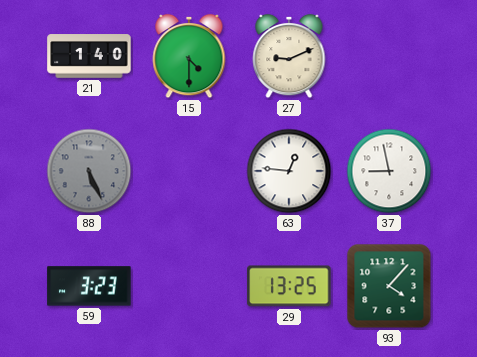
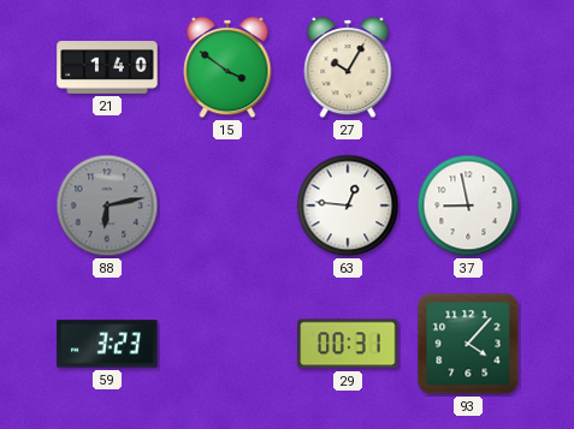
15: 4:30 -> 3:51 (227, 67)
27: 9:11 -> 10:05 (348, 67)
88: 5:26 -> 6:13 (107, 205)
29: 13:25 -> 00:31 (348, 344)
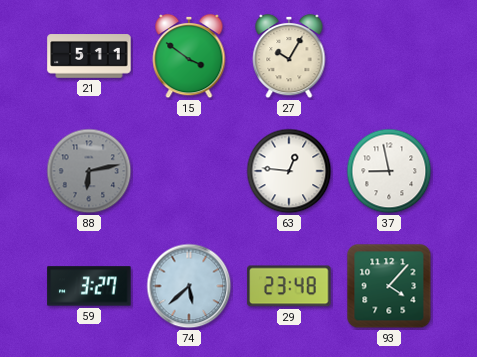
21: 1:40 -> 5:11 (89, 56)
59: 3:23 -> 3:27 (89, 286)
74: none -> 5:38 (189, 286)
29: 00:31 -> 23:48 (289, 286)
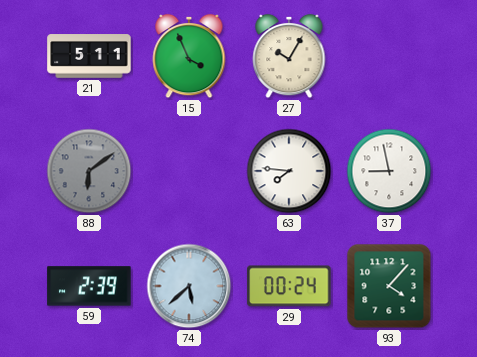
15: 3:51 -> 3:56 (189, 56)
88: 6:13 -> 6:09 (89, 171)
63: 12:46 -> 7:46 (289, 171)
59: 3:27 -> 2:39 (89, 286)
29: 23:48 -> 00:24 (289, 286)
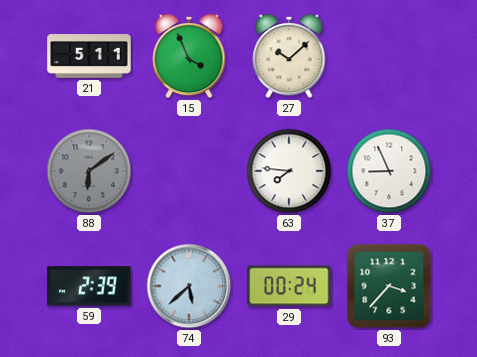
27: 10:05 -> 10:08 (289, 56)
37: 8:58 -> 8:56 (389, 171)
93: 4:07 -> 3:37 (389, 286)
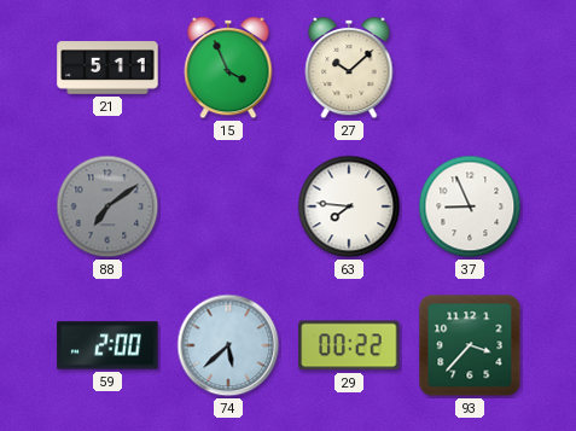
88: 6:09 -> 7:09 (107, 206)
59: 2:39 -> 2:00 (107, 345)
29: 00:24 -> 00:22 (349, 345)
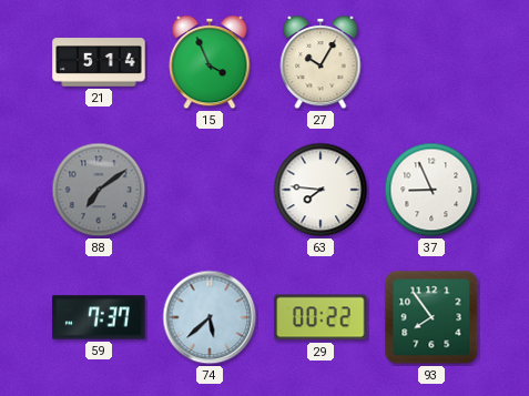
21: 5:11 -> 5:14 (99, 62)
27: 10:08 -> 10:05 (321, 62)
59: 2:00 -> 7:37 (99, 317)
93: 3:37 -> 7:54 (431, 317)
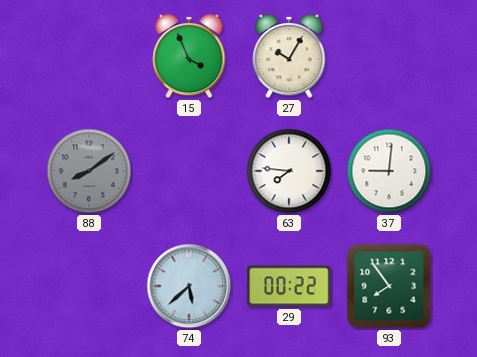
21: 5:14 -> none (99, 62)
88: 7:09 -> 8:09 (89, 171)
37: 8:56 -> 9:01 (389, 171)
59: 7:37 -> none (99, 317)
